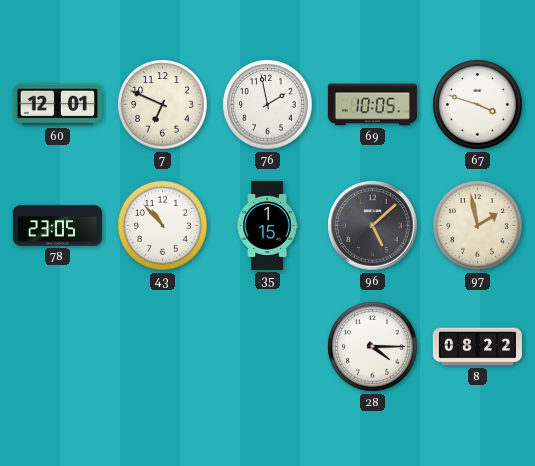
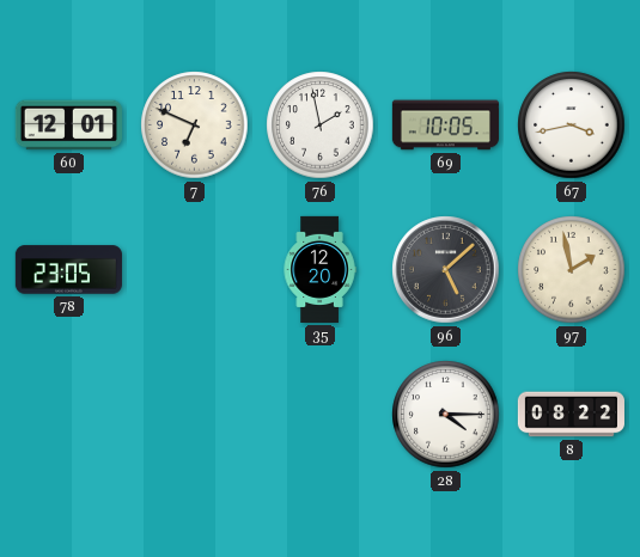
67: 3:48 -> 3:43 (572, 126)
43: 10:53 -> none (163, 226)
35: 1:15 -> 12:20 (319, 269)
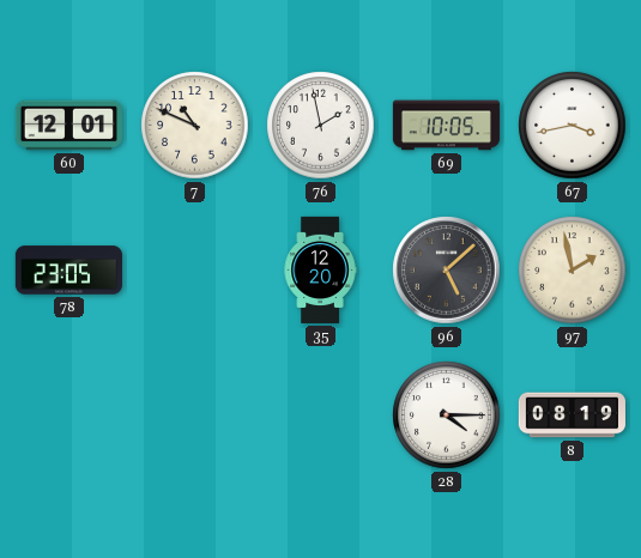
7: 6:49 -> 10:49 (195, 126)
8: 08:22 -> 08:19 (572, 416)
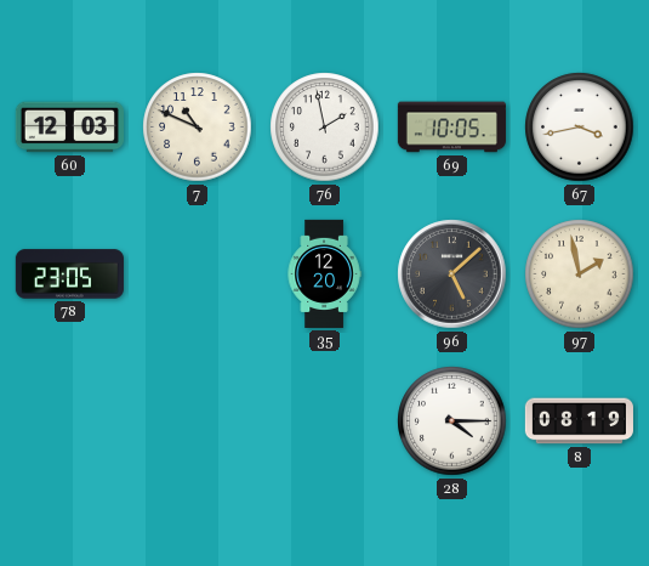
60: 12:01 -> 12:03 (69, 128)
